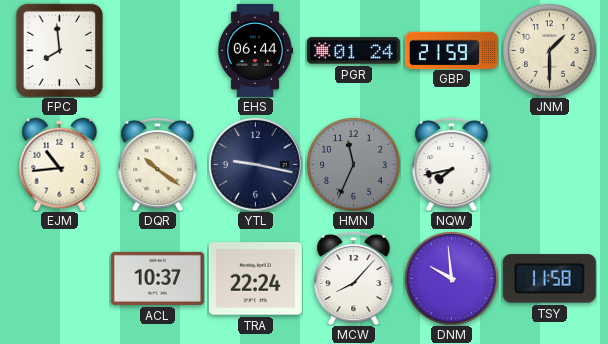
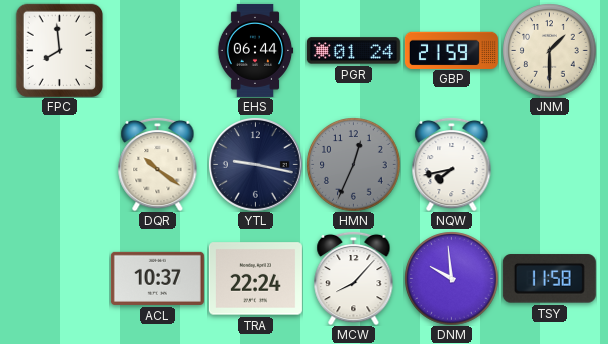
EJM: 10:44 -> none (60, 164)
HMN: 11:34 -> 12:34 (353, 164)
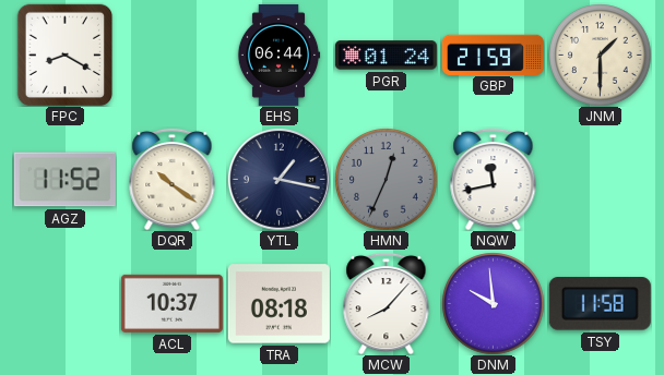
FPC: 7:59 -> 8:20 (66, 55)
AGZ: none -> 11:52 (64, 180)
YTL: 9:17 -> 1:17 (278, 179)
NQW: 7:43 -> 11:43 (494, 179)
TRA: 22:24 -> 08:18 (278, 304)
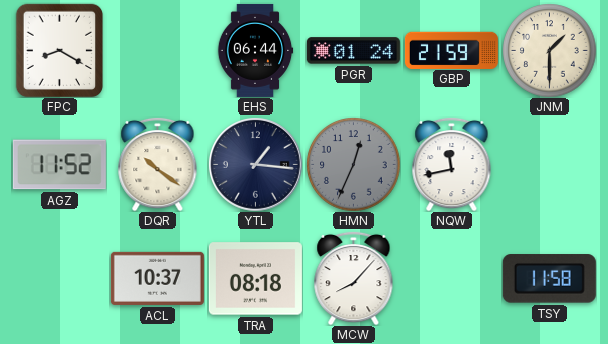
YTL: 1:17 -> 1:16 (255, 164)
DNM: 9:59 -> none (493, 303)
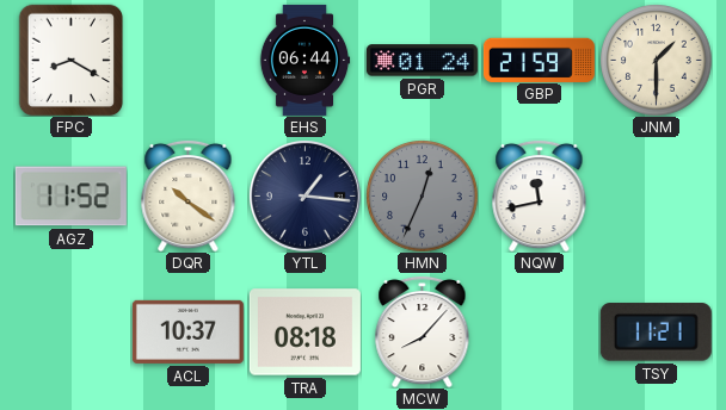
TSY: 11:58 -> 11:21 (656, 333)
